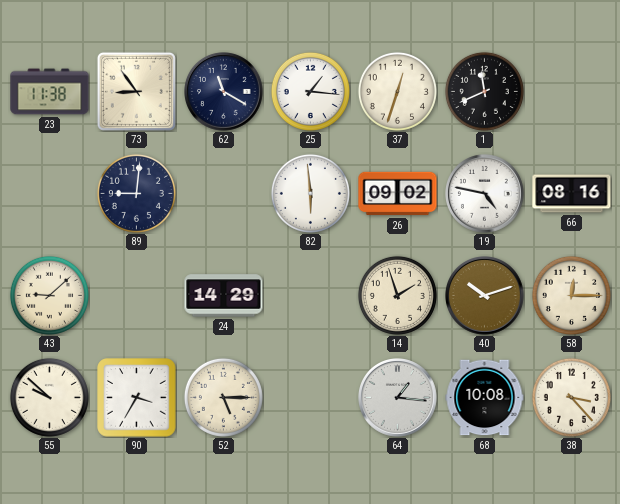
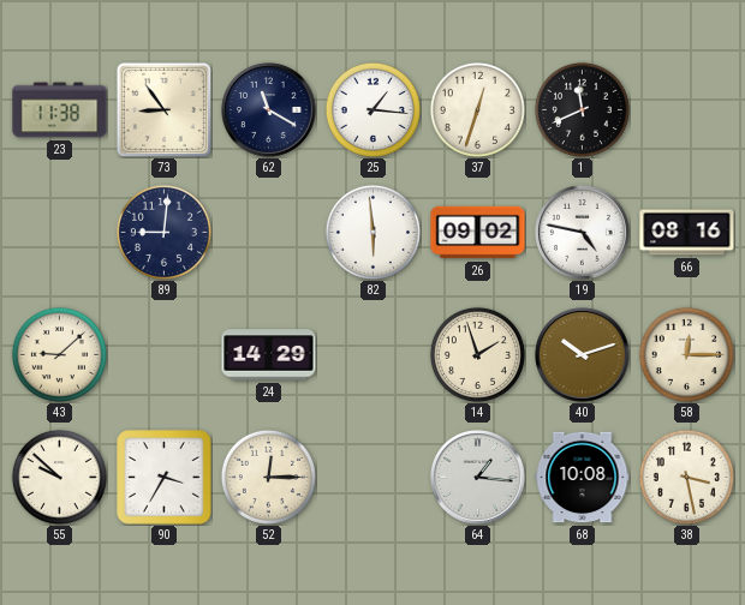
52: 5:15 -> 12:15 (268, 477)
38: 3:23 -> 3:28 (686, 477)
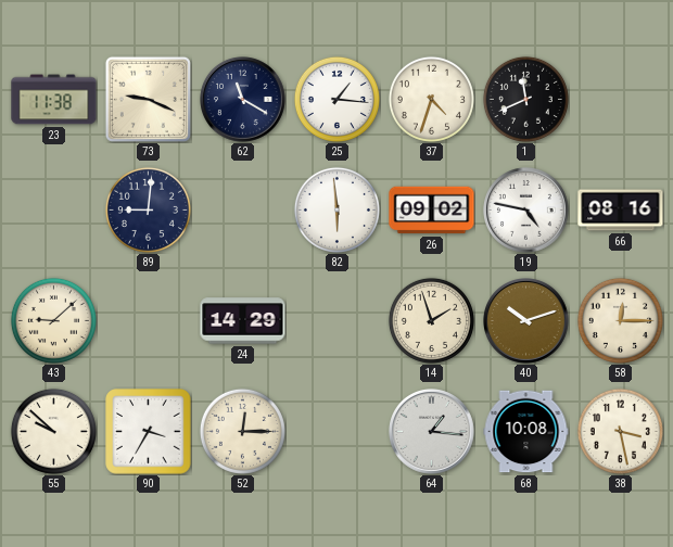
73: 8:54 -> 9:19 (148, 99)
37: 12:33 -> 4:33 (431, 99)
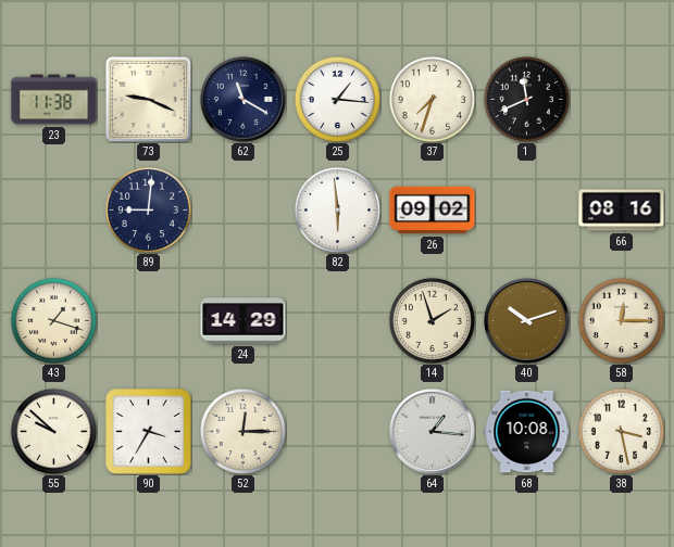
37: 4:33 -> 7:33 (432, 99)
19: 4:47 -> none (526, 211)
43: 9:08 -> 1:18 (53, 320)
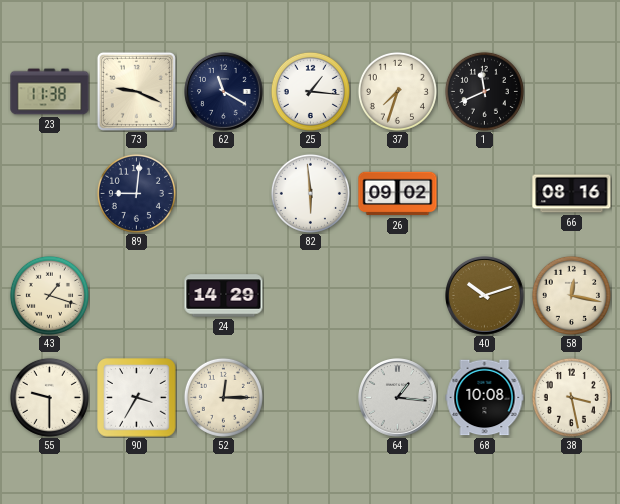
14: 1:57 -> none (432, 320)
58: 12:15 -> 12:17 (571, 295)
55: 9:52 -> 9:30 (49, 397)
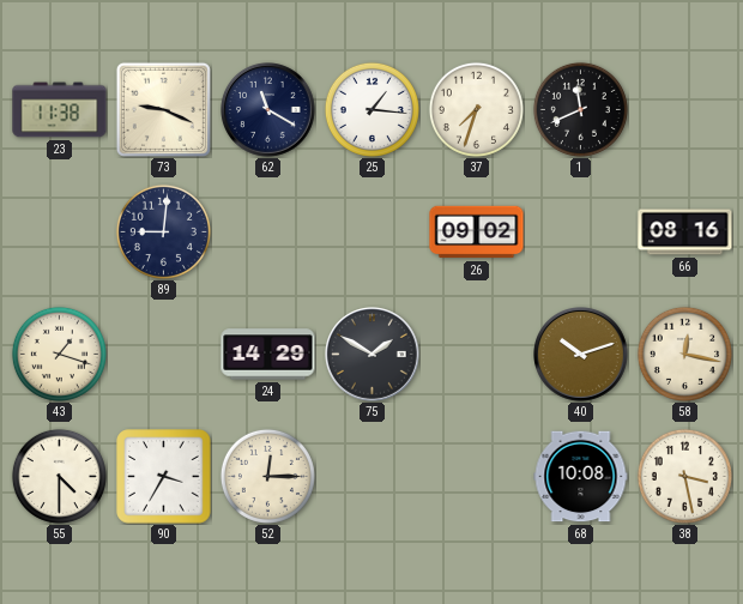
82: 5:59 -> none (310, 193)
75: none -> 1:50 (373, 355)
55: 9:30 -> 4:30 (59, 476)
64: 1:16 -> none (398, 398)
